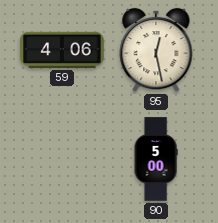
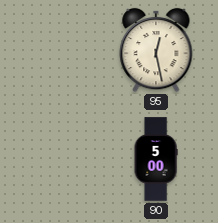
59: 4:06 -> none (62, 50)
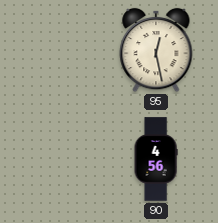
90: 5:00 -> 4:56 (156, 159)
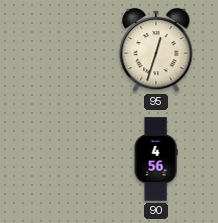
95: 12:28 -> 12:33 (156, 50)
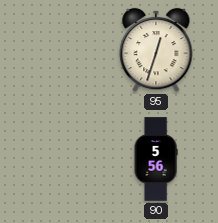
90: 4:56 -> 5:56 (156, 159)
